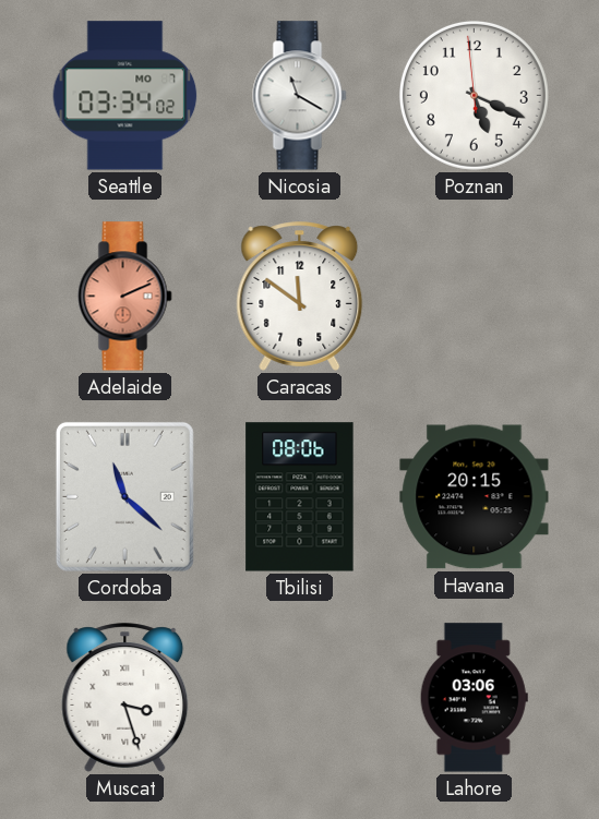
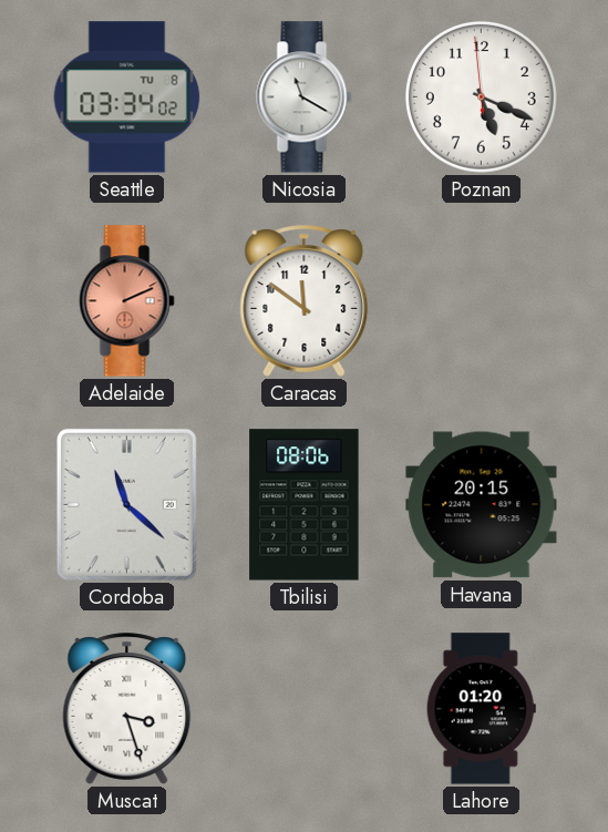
Seattle date: MO 7 -> TU 8 (127, 97)
Lahore: 03:06 -> 01:20 (481, 709)
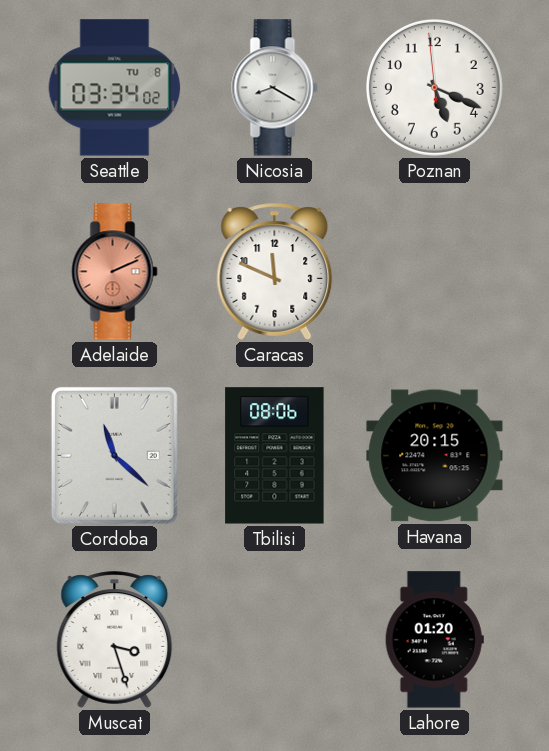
Nicosia: 11:20 -> 8:20 (275, 88)
Caracas: 11:51 -> 11:49 (275, 272)
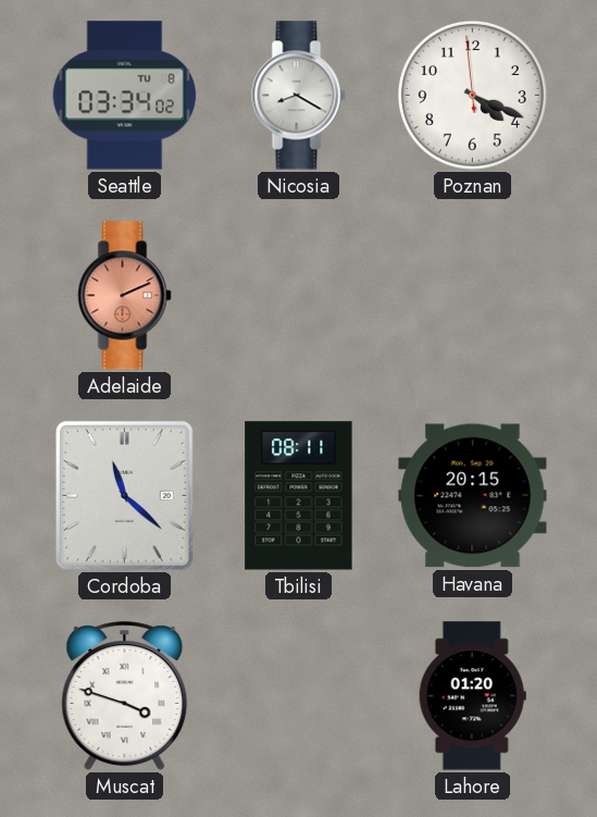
Poznan: 5:18 -> 4:18 (472, 95)
Caracas: 11:49 -> none (275, 272)
Tbilisi: 08:06 -> 08:11 (299, 496)
Muscat: 3:27 -> 3:48 (125, 696)
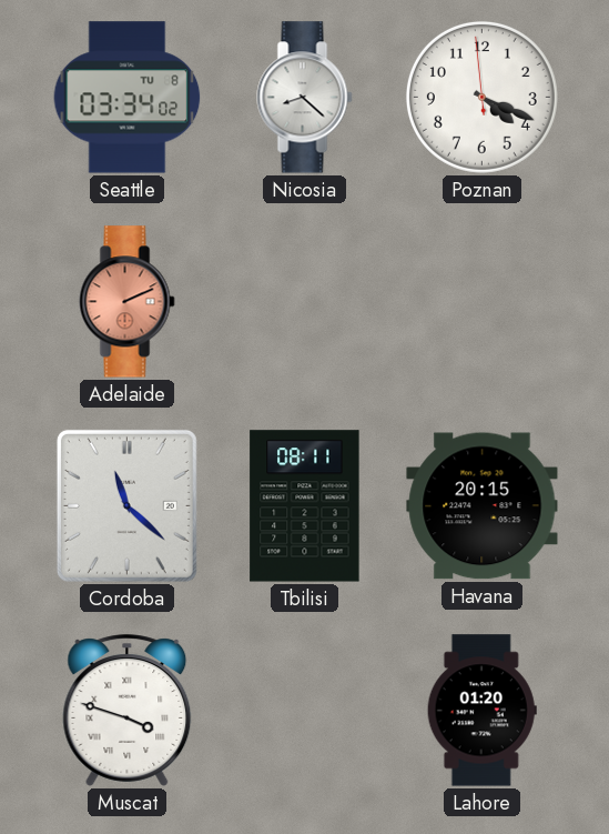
Nicosia: 8:20 -> 8:22 (305, 98)
